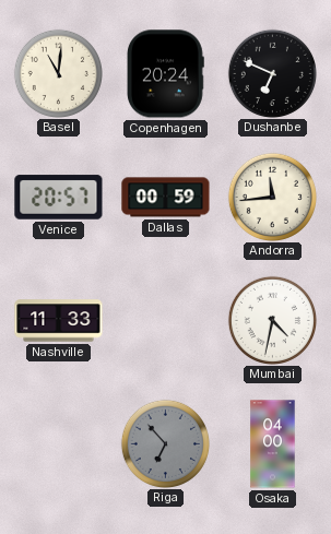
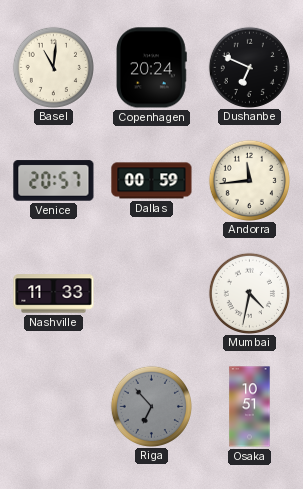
Osaka: 04:00 -> 10:51 (250, 407)
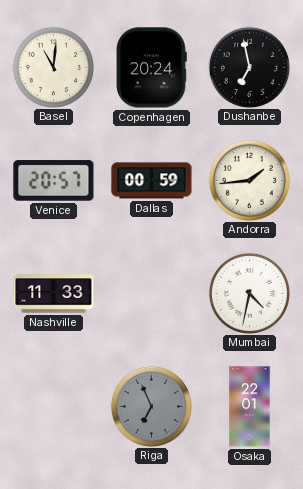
Dushanbe: 6:49 -> 6:58 (249, 67)
Andorra: 11:44 -> 1:44 (249, 180)
Riga: 6:53 -> 6:56 (151, 406)
Osaka: 10:51 -> 22:01 (250, 407)
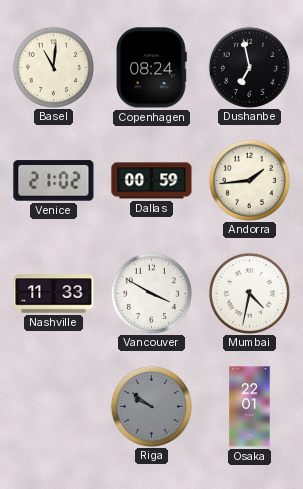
Copenhagen: 20:24 -> 08:24 (152, 68)
Venice: 20:57 -> 21:02 (54, 181)
Vancouver: none -> 3:50 (151, 293)
Riga: 6:56 -> 9:51 (151, 406)
